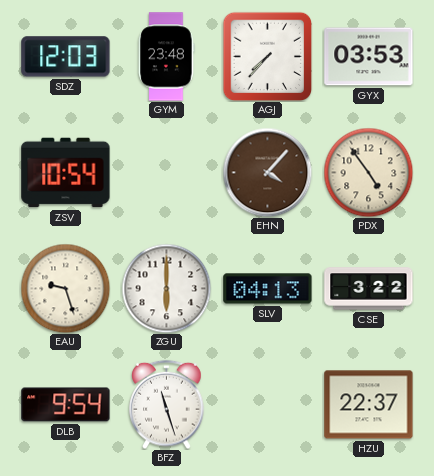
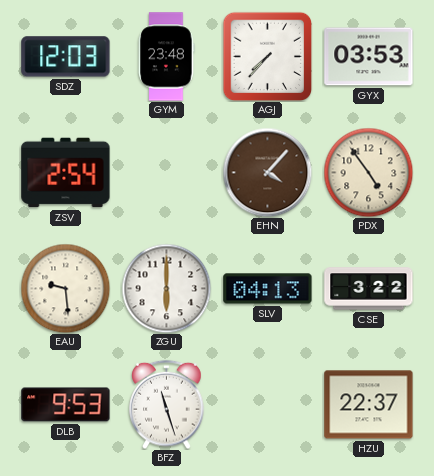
ZSV: 10:54 -> 2:54 (66, 173)
EAU: 9:27 -> 9:29 (65, 288)
DLB: 9:54 -> 9:53 (66, 405)
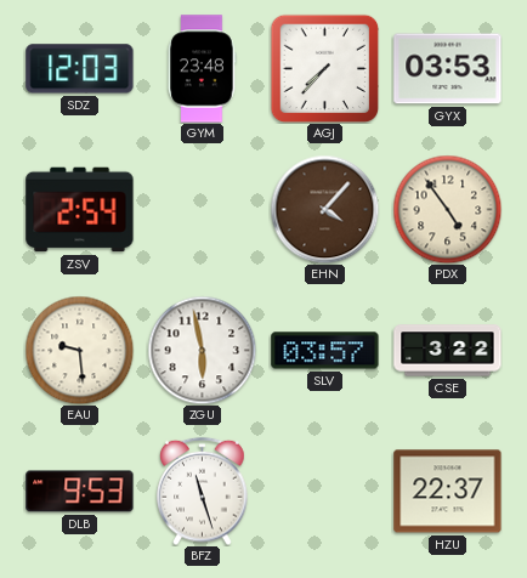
ZGU: 6:00 -> 5:58 (202, 350)
SLV: 04:13 -> 03:57 (325, 351)
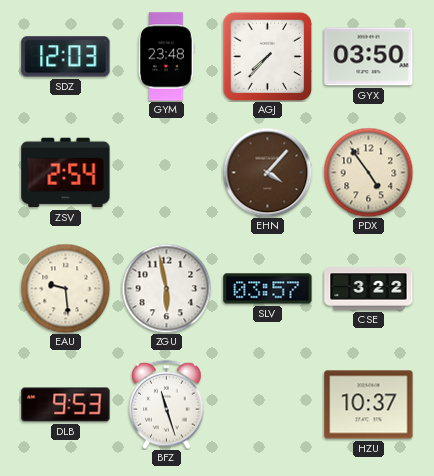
GYX: 03:53 -> 03:50 (369, 57)
HZU: 22:37 -> 10:37 (369, 405)
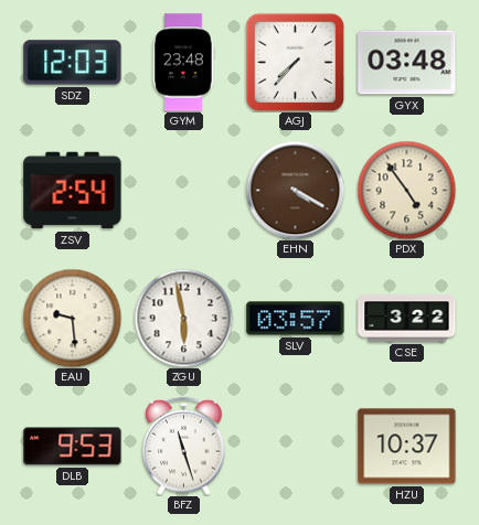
GYX: 03:50 -> 03:48 (407, 63)
EHN: 4:07 -> 4:20 (295, 190)
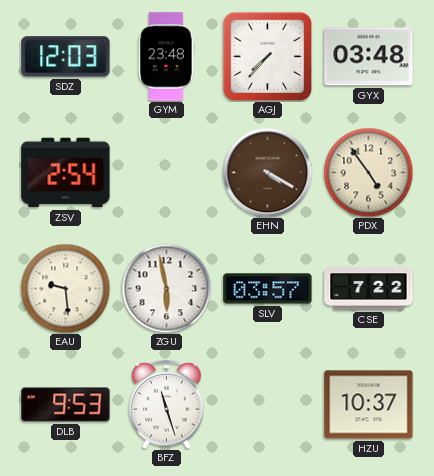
CSE: 3:22 -> 7:22 (369, 289)
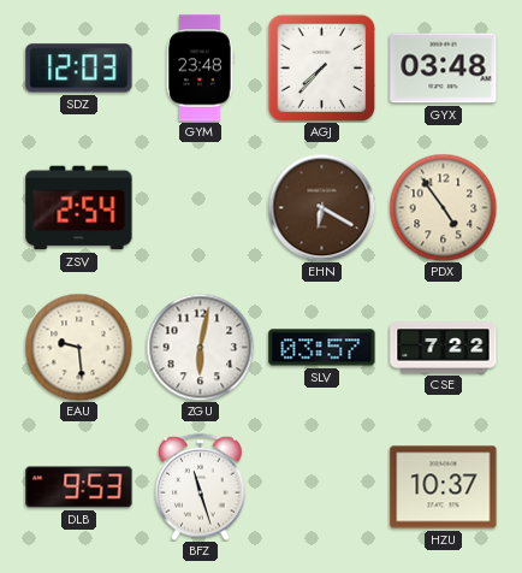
EHN: 4:20 -> 6:20 (321, 207)
ZGU: 5:58 -> 6:02 (200, 347)
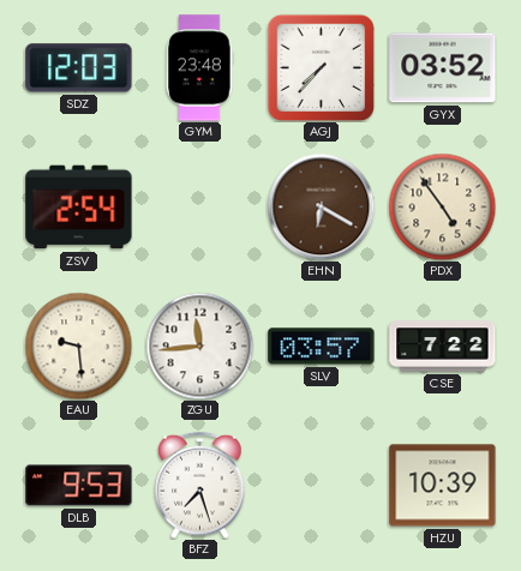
GYX: 03:48 -> 03:52 (443, 68)
ZGU: 6:02 -> 11:44 (199, 345)
BFZ: 11:27 -> 7:27 (200, 485)
HZU: 10:37 -> 10:39 (443, 486)
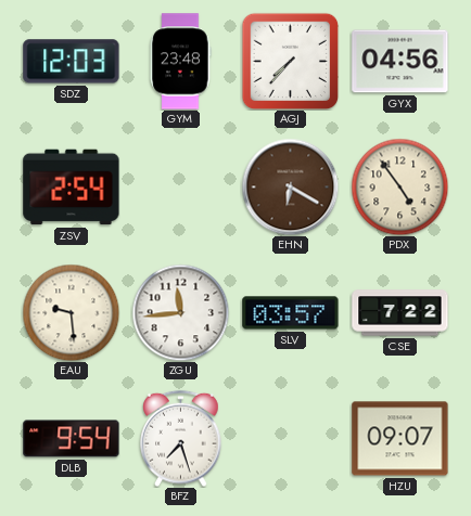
GYX: 03:52 -> 04:56 (400, 62)
DLB: 9:53 -> 9:54 (72, 439)
HZU: 10:39 -> 09:07 (400, 439)
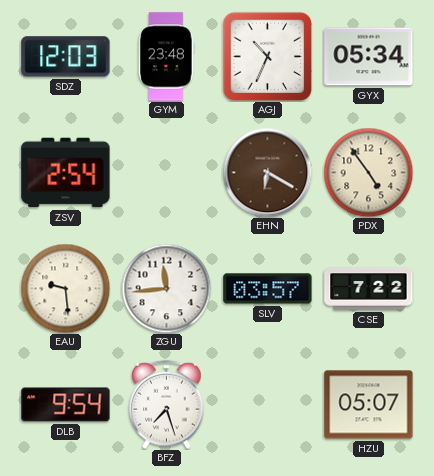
AGJ: 7:37 -> 10:34 (267, 56)
GYX: 04:56 -> 05:34 (369, 57)
HZU: 09:07 -> 05:07 (369, 405)
